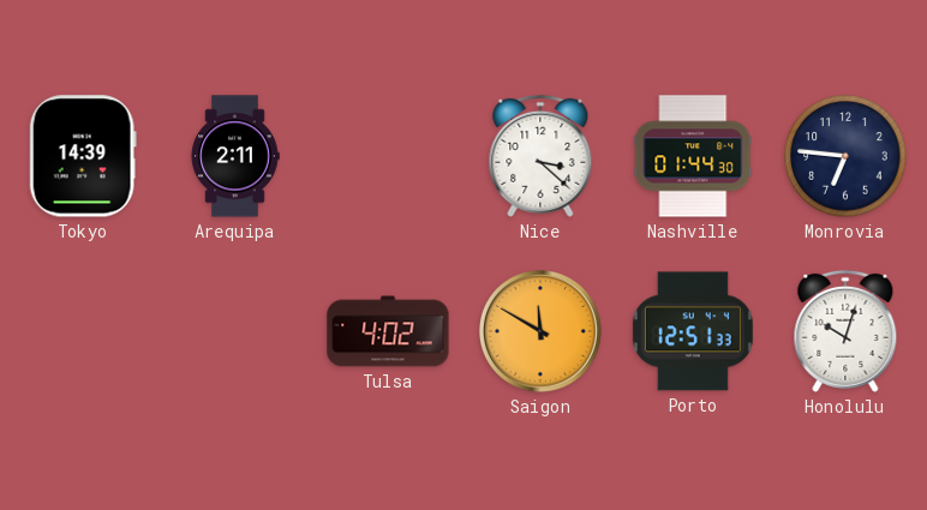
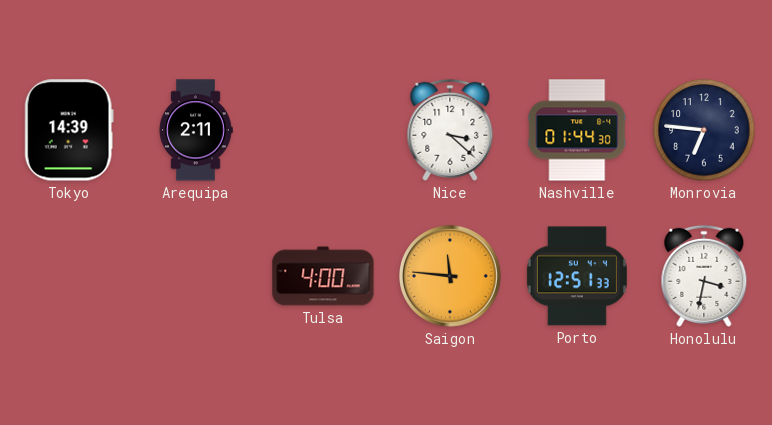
Tulsa: 4:02 -> 4:00 (323, 276)
Saigon: 11:50 -> 11:46 (450, 276)
Honolulu: 10:03 -> 3:32 (704, 276)
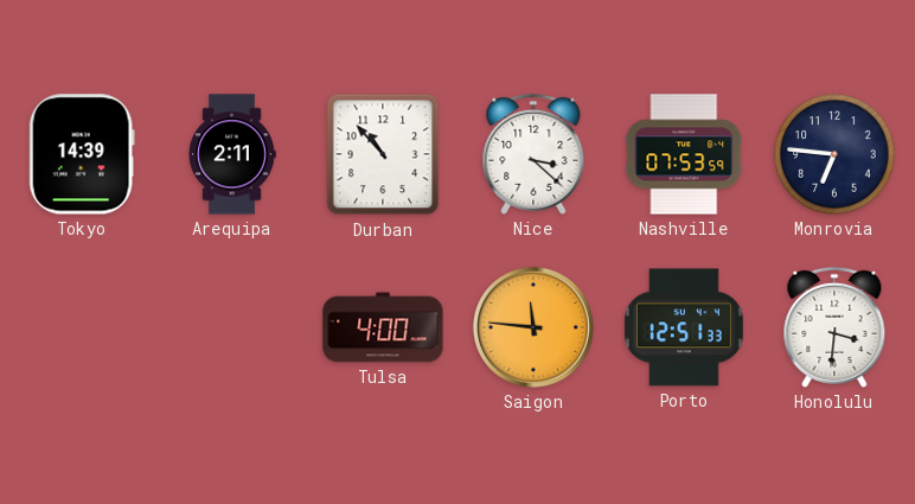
Durban: none -> 10:53 (383, 154)
Nashville: 01:44 -> 07:53 (684, 154)
Honolulu: 3:32 -> 3:31 (834, 327)
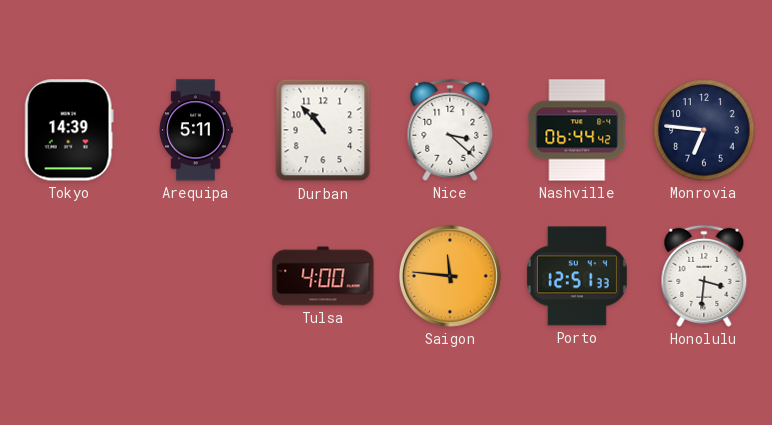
Arequipa: 2:11 -> 5:11 (196, 130)
Nashville: 07:53 -> 06:44 (577, 130)
